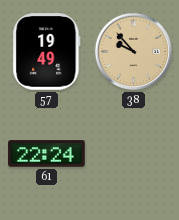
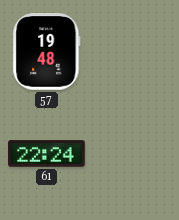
57: 19:49 -> 19:48 (47, 52)
38: 9:53 -> none (134, 52)
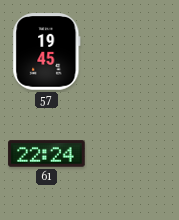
57: 19:48 -> 19:45 (47, 52)
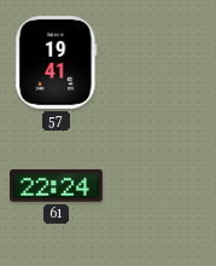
57: 19:45 -> 19:41 (57, 63)
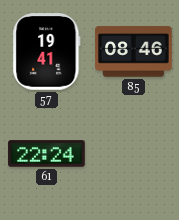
85: none -> 08:46 (134, 52)
